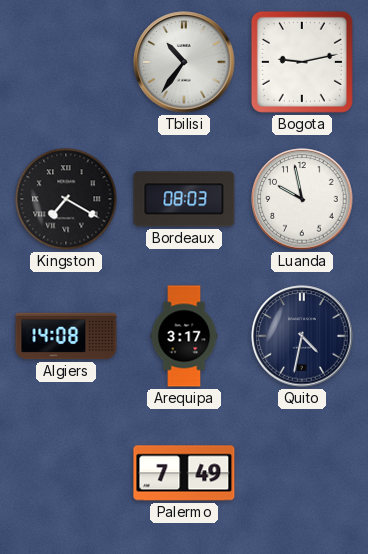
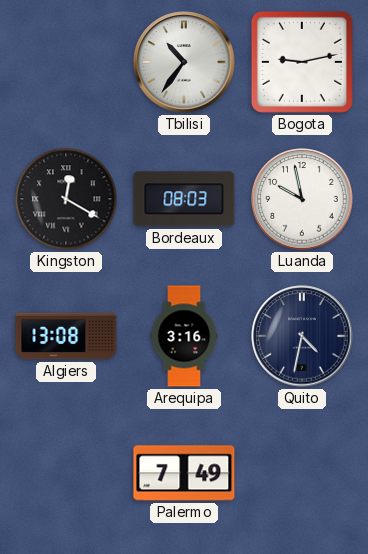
Kingston: 7:20 -> 12:20 (66, 199)
Algiers: 14:08 -> 13:08 (66, 336)
Arequipa: 3:17 -> 3:16 (184, 336)
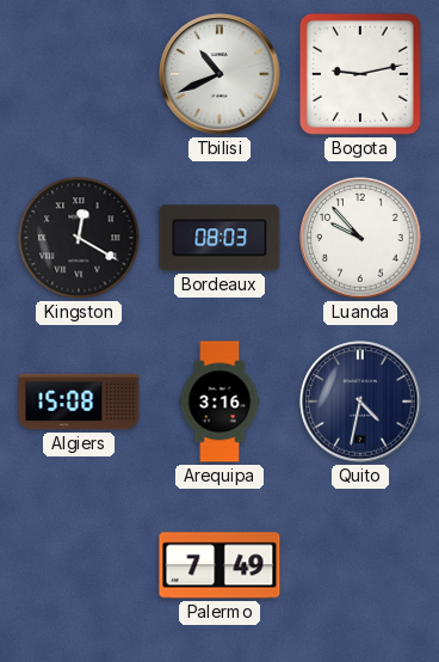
Tbilisi: 10:36 -> 10:41 (219, 74)
Luanda: 9:58 -> 9:53 (360, 238)
Algiers: 13:08 -> 15:08 (79, 402)
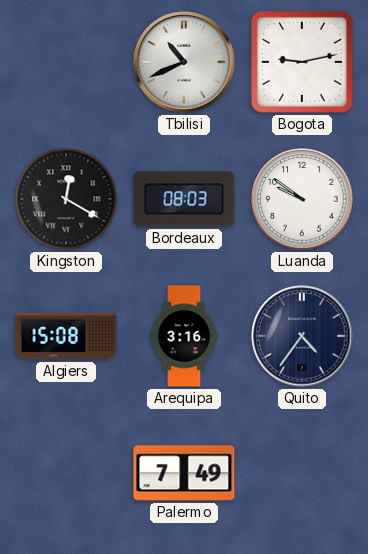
Luanda: 9:53 -> 9:51 (302, 199)
Quito: 4:32 -> 4:36 (302, 336)
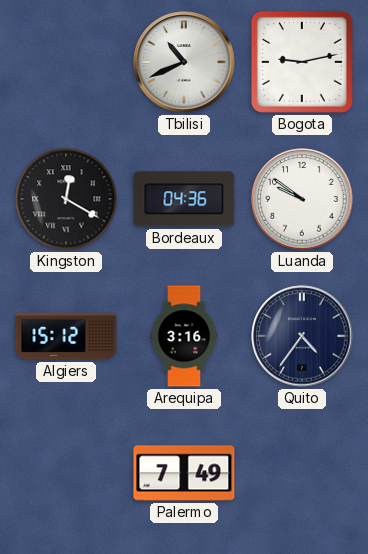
Bordeaux: 08:03 -> 04:36 (184, 199)
Algiers: 15:08 -> 15:12 (66, 336)
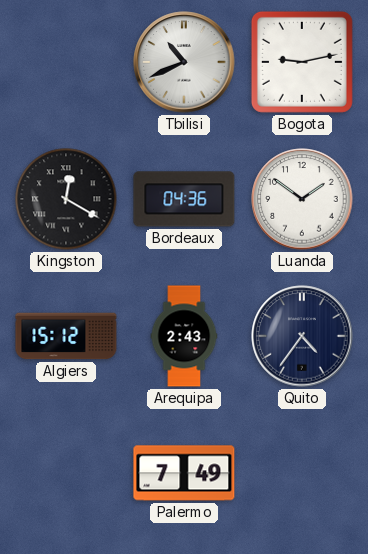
Luanda: 9:51 -> 1:51 (302, 199)
Arequipa: 3:16 -> 2:43 (184, 336)
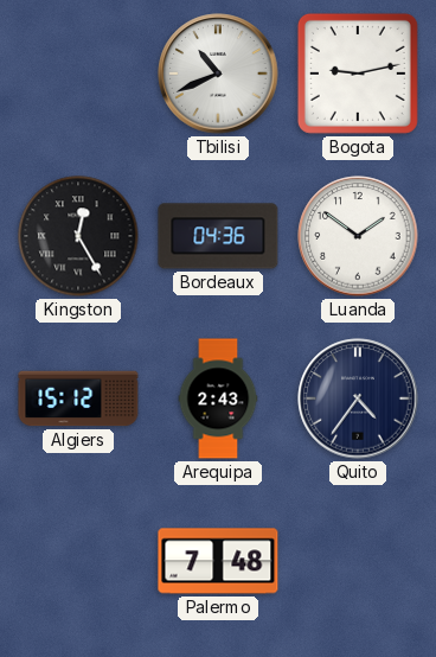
Kingston: 12:20 -> 12:25 (78, 236)
Palermo: 7:49 -> 7:48 (218, 561)
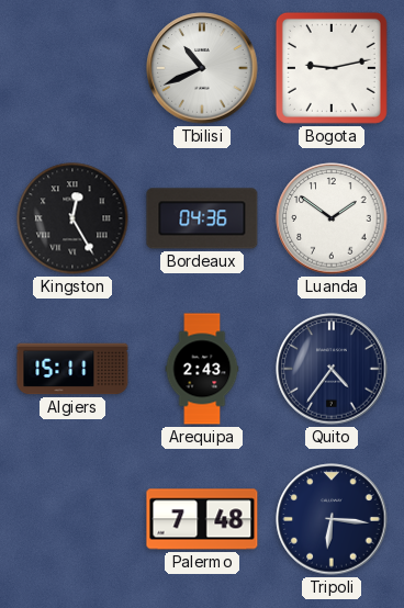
Algiers: 15:12 -> 15:11 (72, 369)
Tripoli: none -> 6:16 (332, 519)
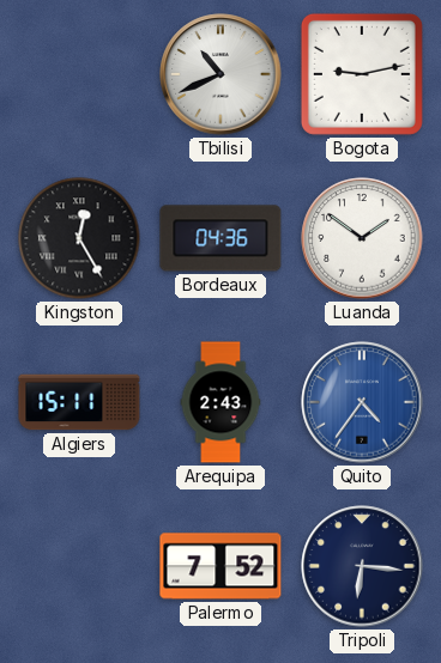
Quito dial: navy -> blue (362, 402)
Palermo: 7:48 -> 7:52 (220, 566)
